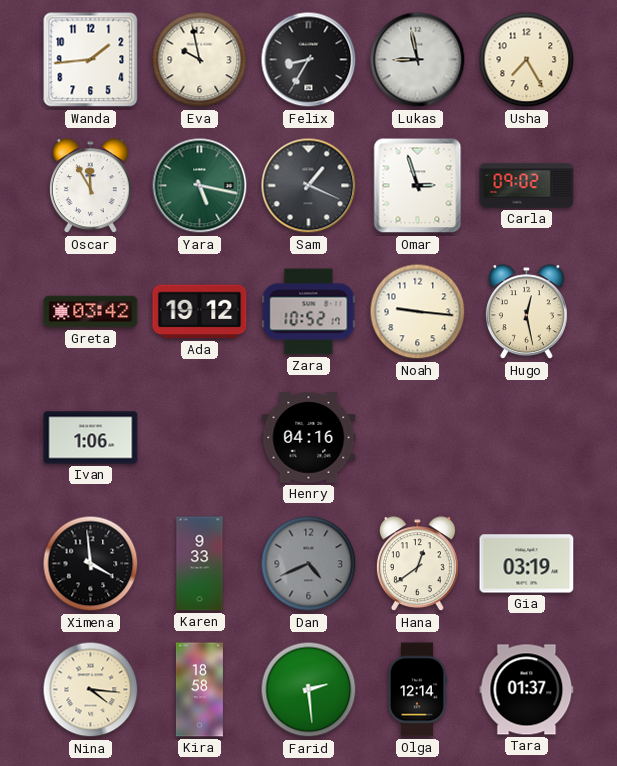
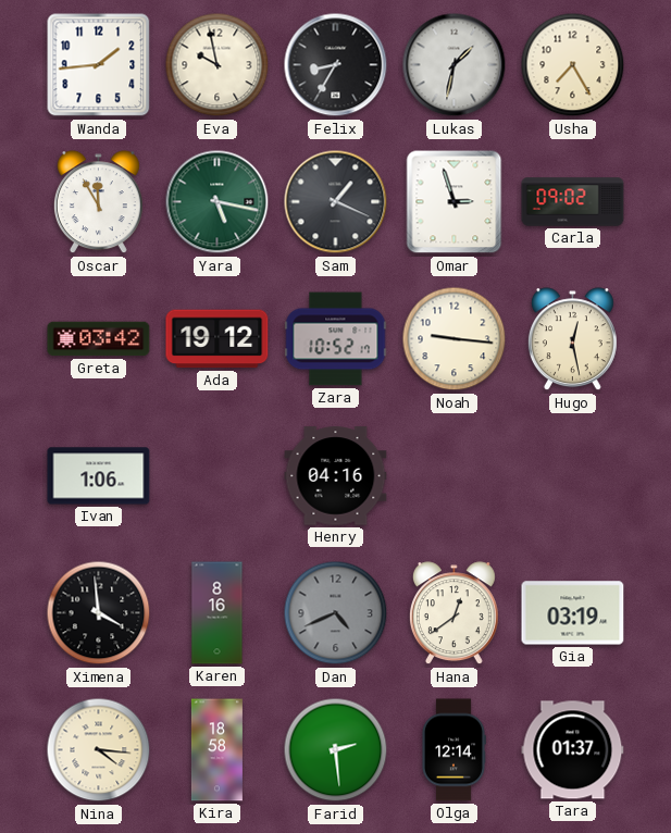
Lukas: 8:58 -> 1:32 (455, 65)
Karen: 9:33 -> 8:16 (218, 613)
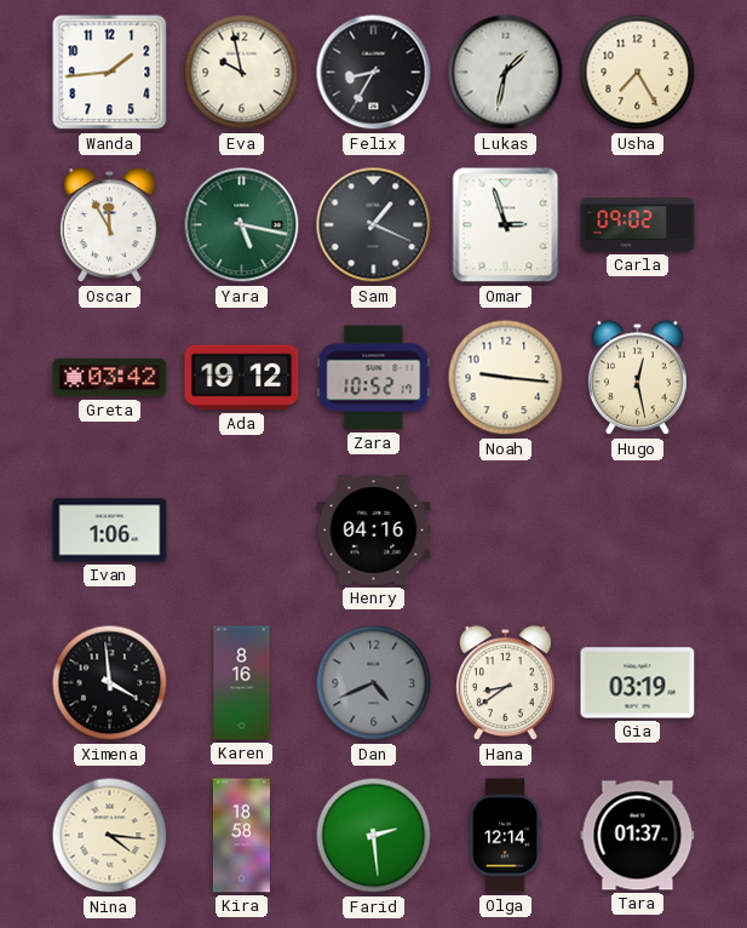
Hana: 12:39 -> 8:39 (505, 683)
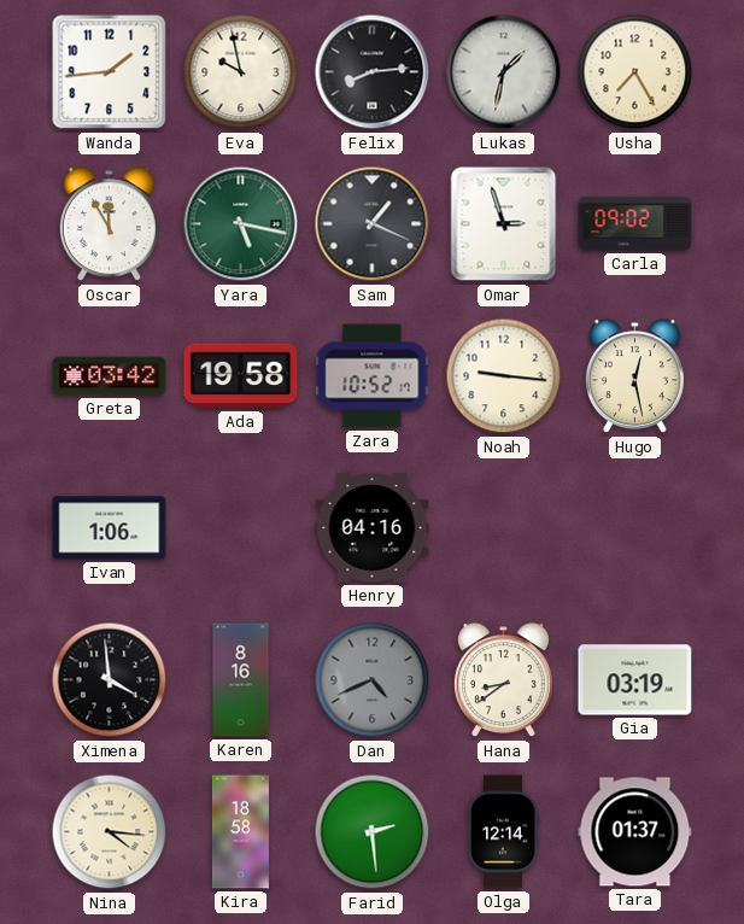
Felix: 8:35 -> 8:14 (373, 72)
Ada: 19:12 -> 19:58 (241, 376)
